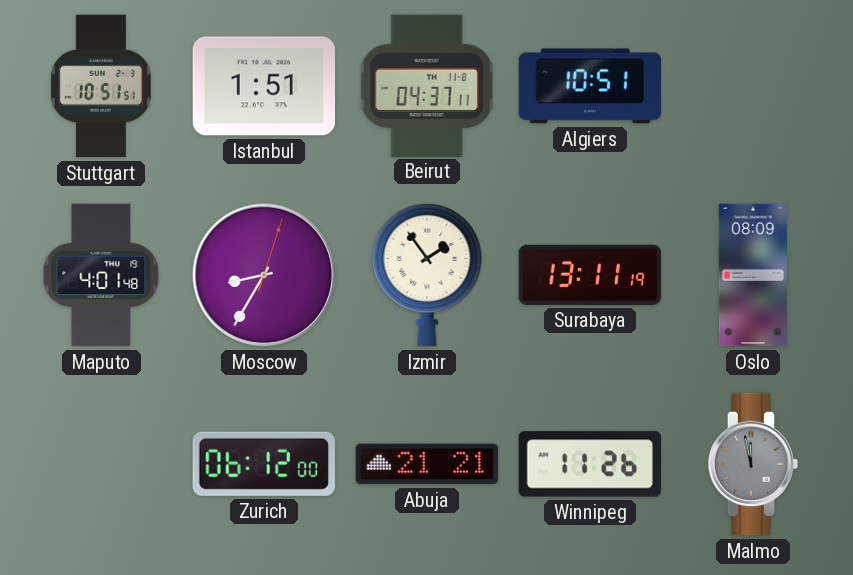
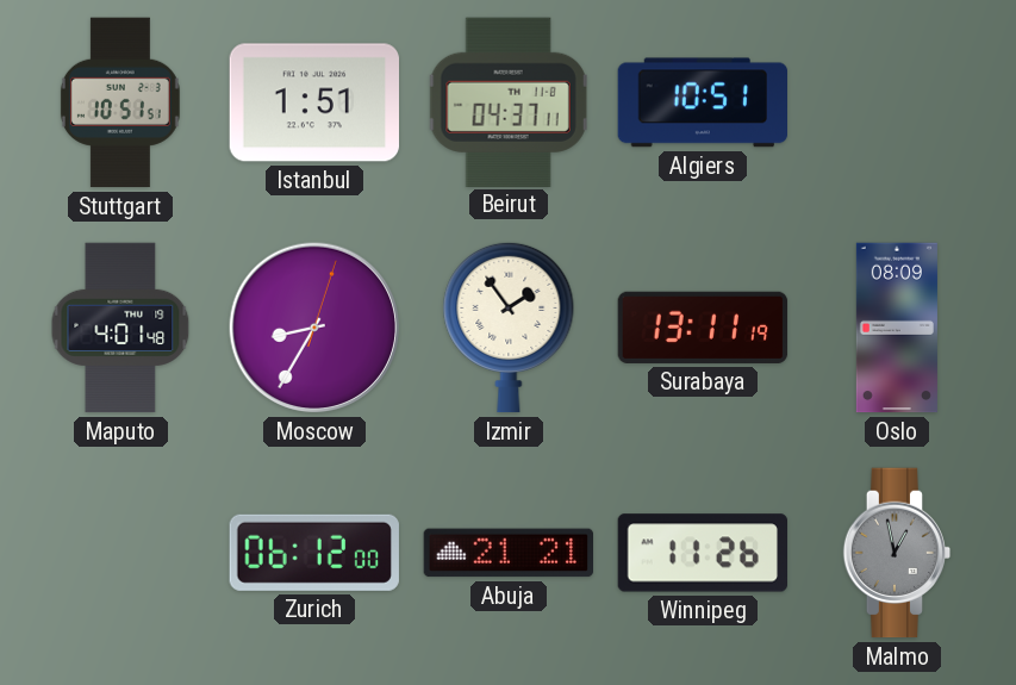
Malmo: 11:58 -> 12:58 (897, 553)
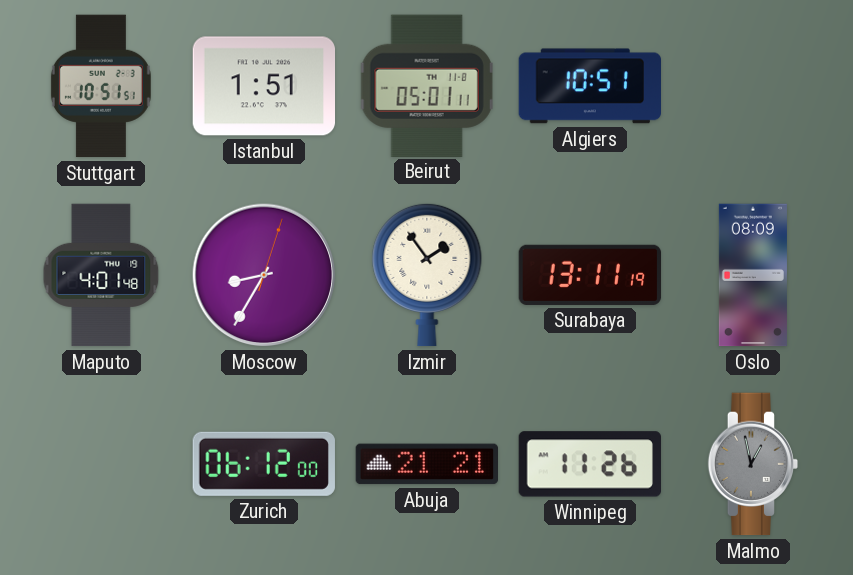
Beirut: 04:37 -> 05:01 (427, 85)
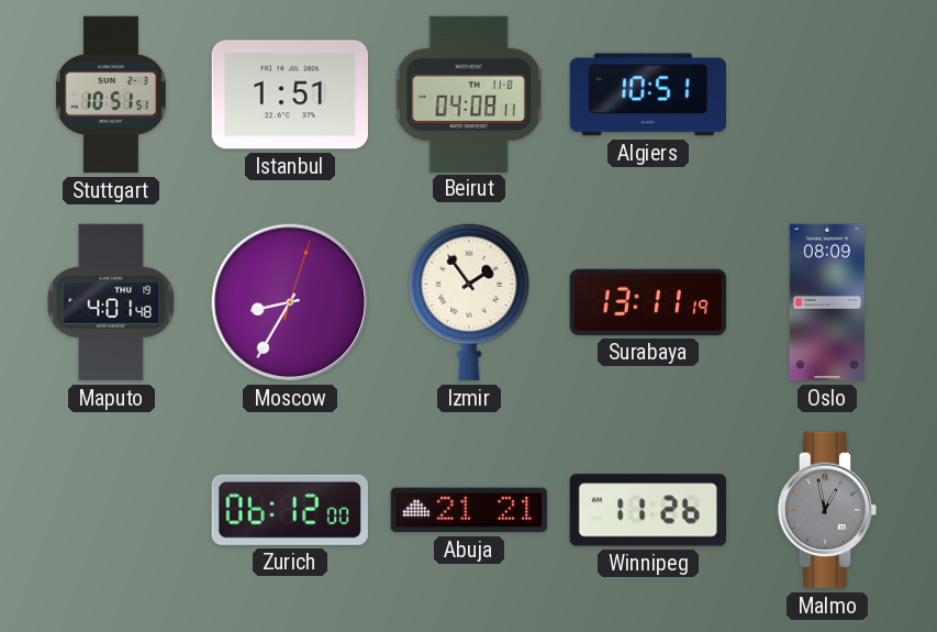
Beirut: 05:01 -> 04:08 (469, 93)
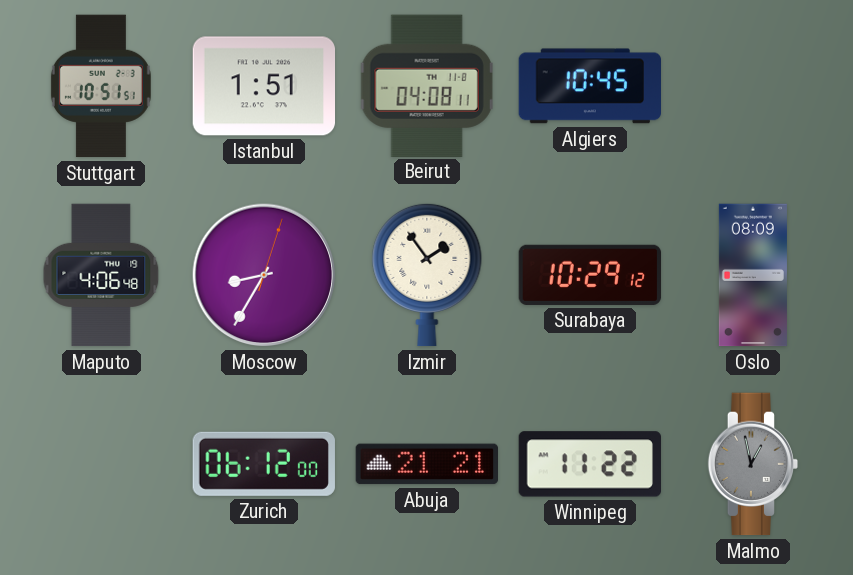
Algiers: 10:51 -> 10:45 (589, 86)
Maputo: 4:01 -> 4:06 (101, 275)
Surabaya: 13:11 -> 10:29 (590, 275)
Winnipeg: 11:26 -> 11:22 (589, 464)
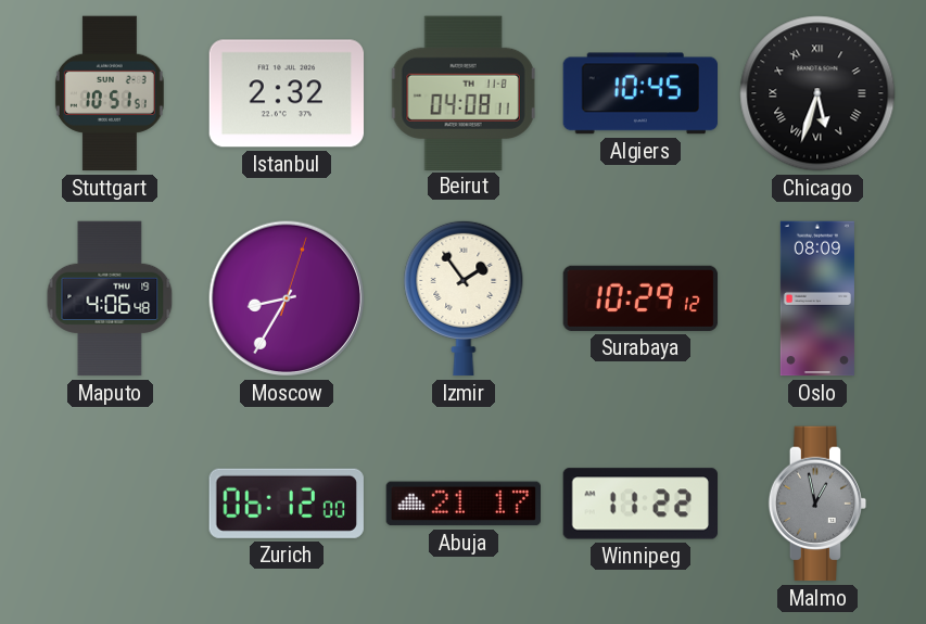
Istanbul: 1:51 -> 2:32 (287, 93)
Chicago: none -> 5:33 (817, 93)
Abuja: 21:21 -> 21:17 (462, 504)
